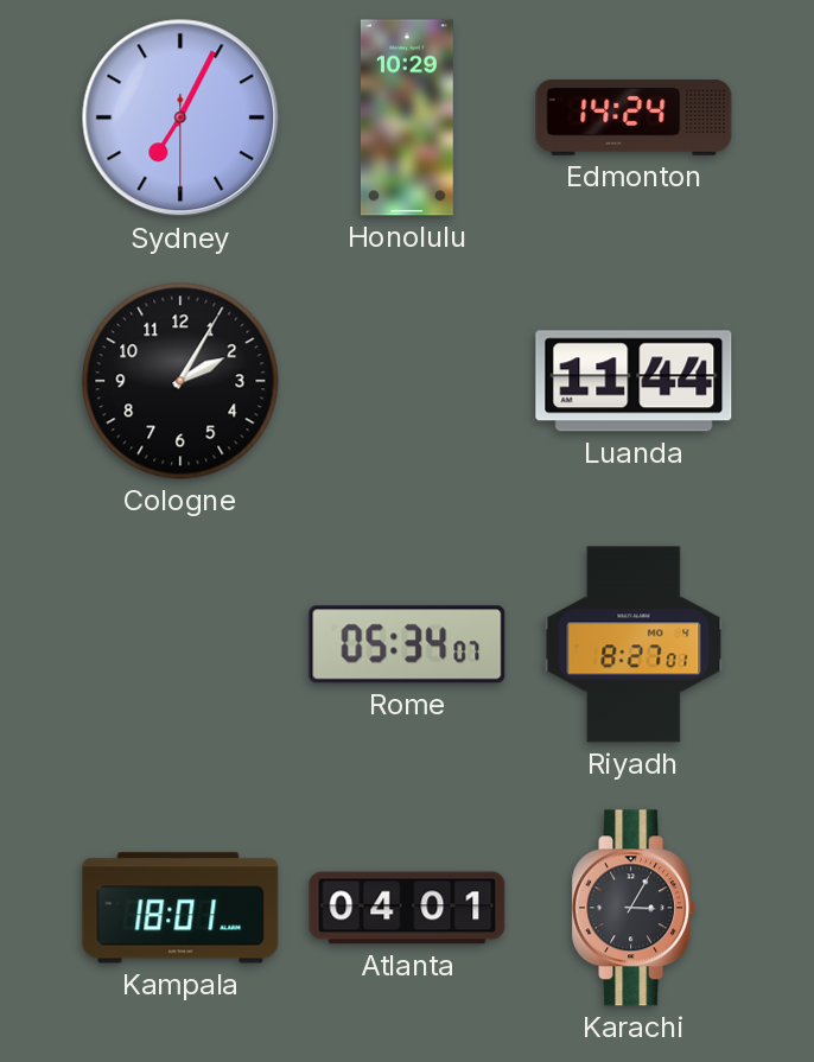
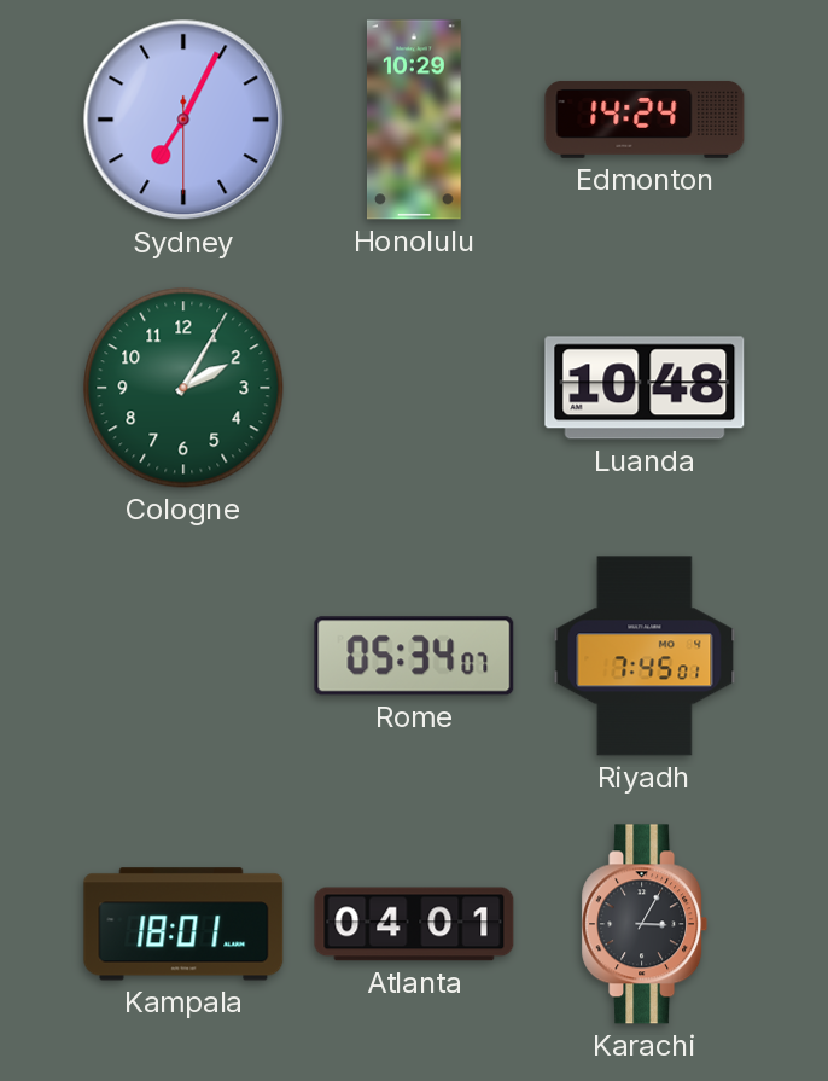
Cologne dial: black -> green (183, 388)
Luanda: 11:44 -> 10:48 (645, 388)
Riyadh: 8:27 -> 7:45 (645, 656)
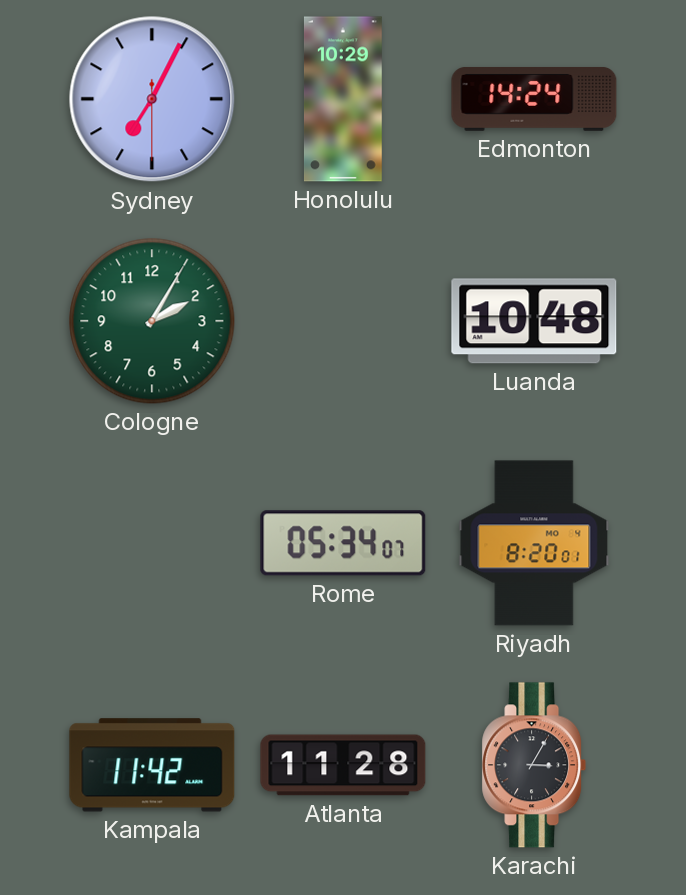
Riyadh: 7:45 -> 8:20 (534, 543)
Kampala: 18:01 -> 11:42 (152, 765)
Atlanta: 04:01 -> 11:28 (343, 765)
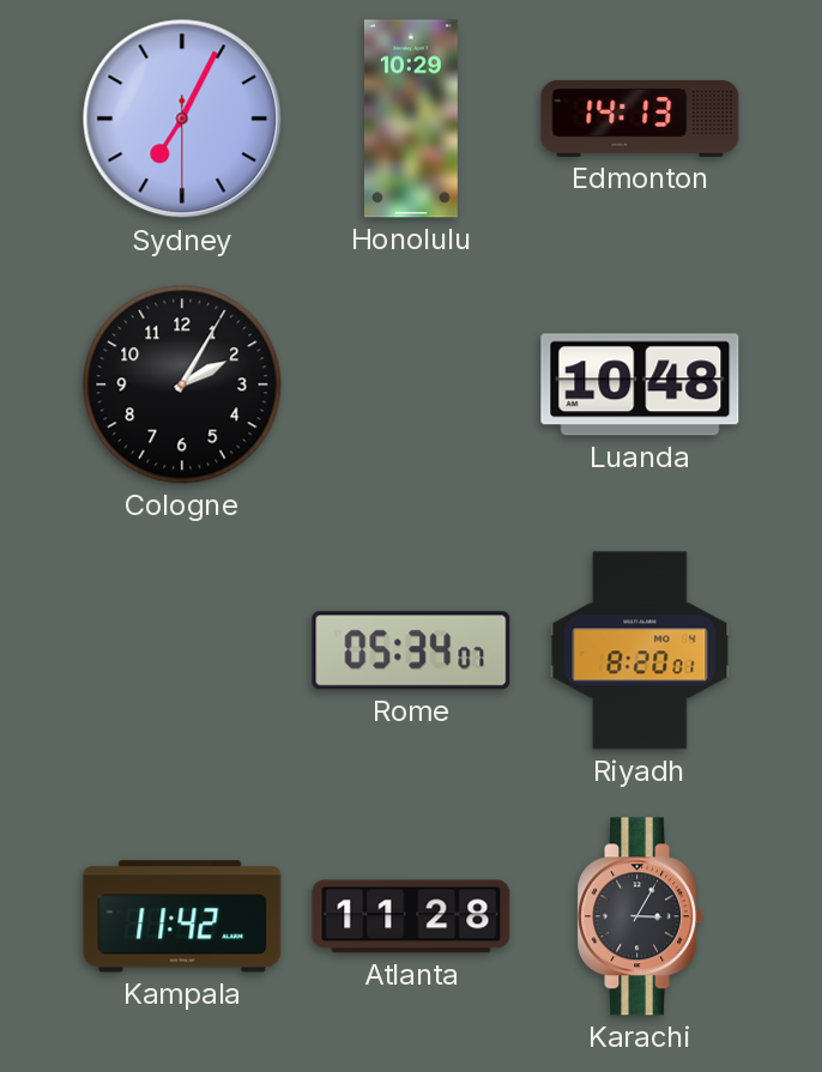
Edmonton: 14:24 -> 14:13 (640, 119)
Cologne dial: green -> black (182, 384)
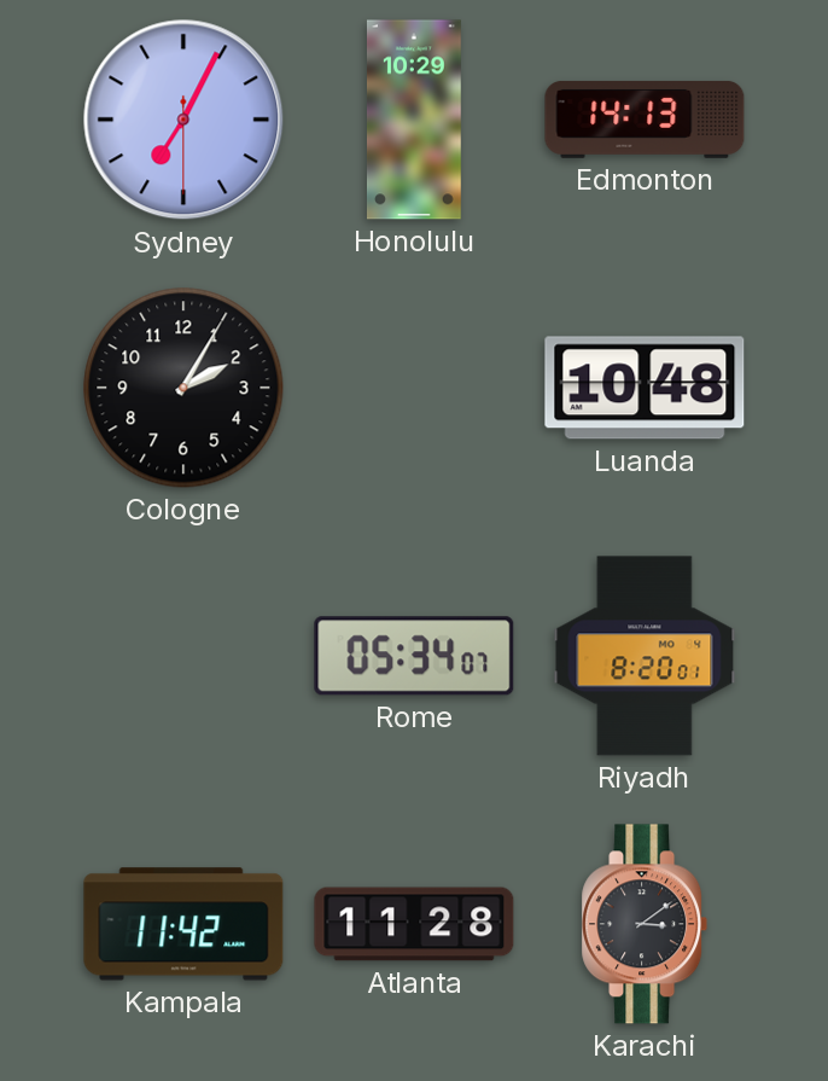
Karachi: 3:05 -> 3:09 (645, 924)
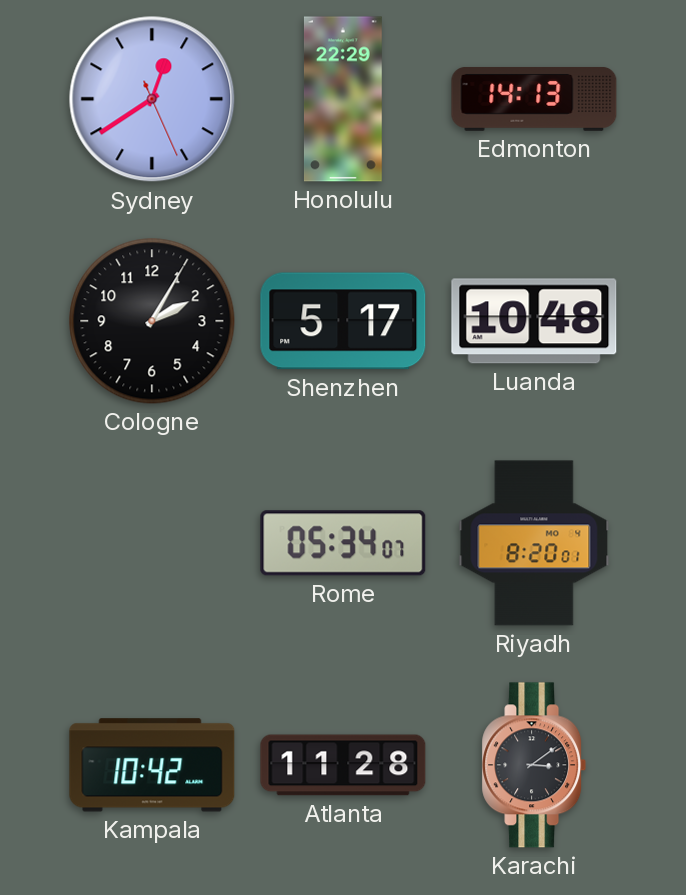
Sydney: 7:04 -> 12:39 (152, 99)
Honolulu: 10:29 -> 22:29 (343, 99)
Shenzhen: none -> 5:17 (343, 321)
Kampala: 11:42 -> 10:42 (152, 765)
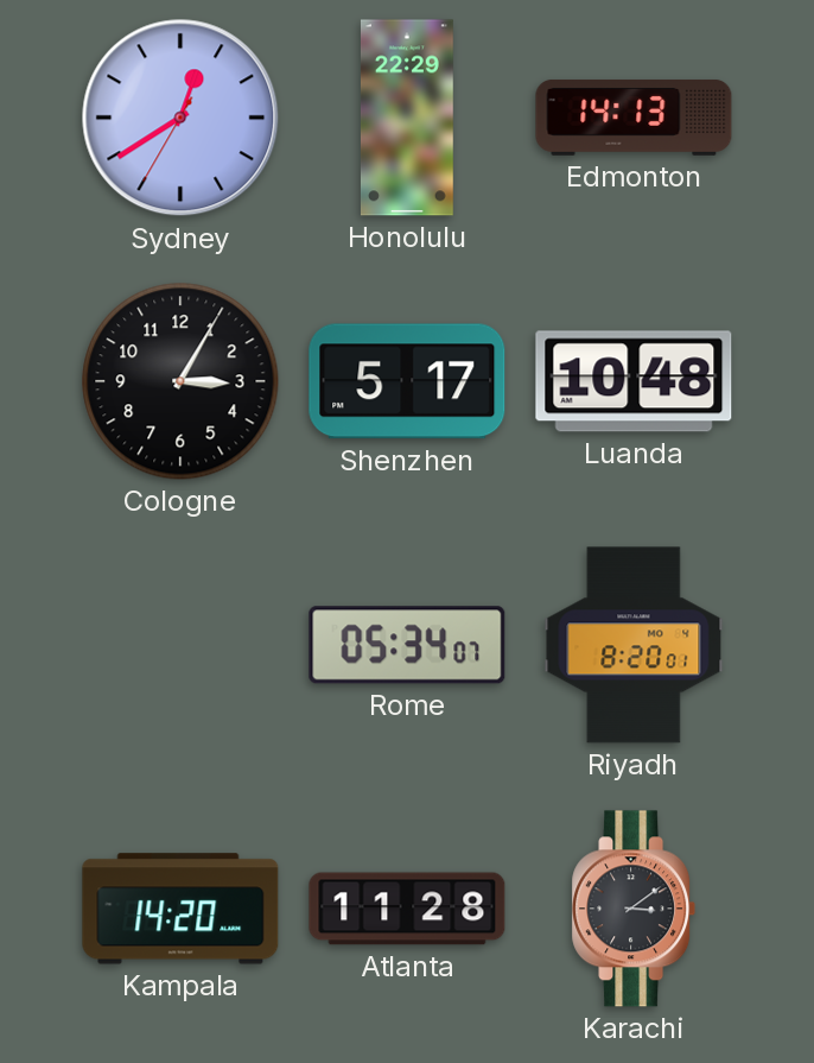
Sydney: 12:39:26 -> 12:39:35 (180, 118)
Cologne: 2:05 -> 3:05 (180, 381)
Kampala: 10:42 -> 14:20 (180, 909)
